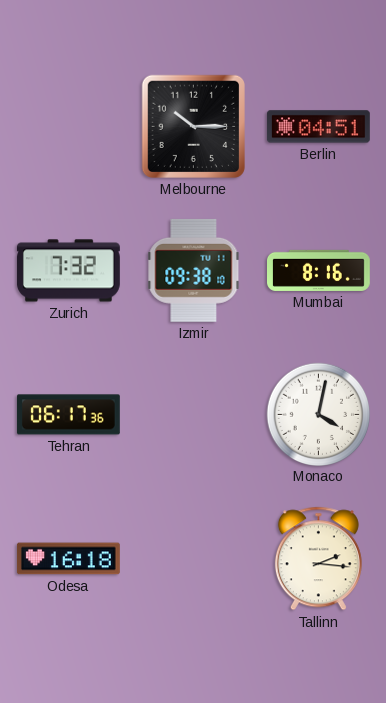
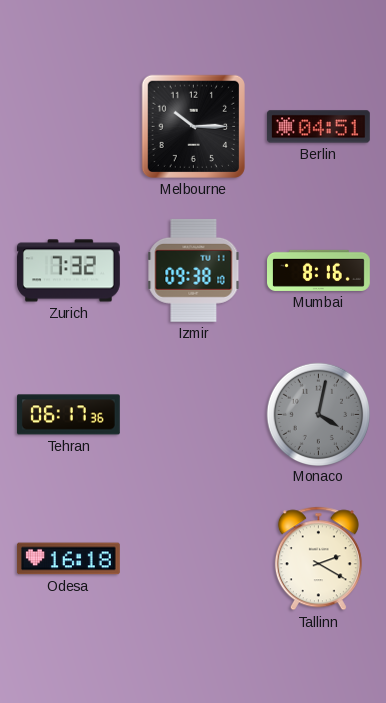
Monaco dial: white -> grey (318, 414)
Tallinn: 2:16 -> 2:20 (318, 559)
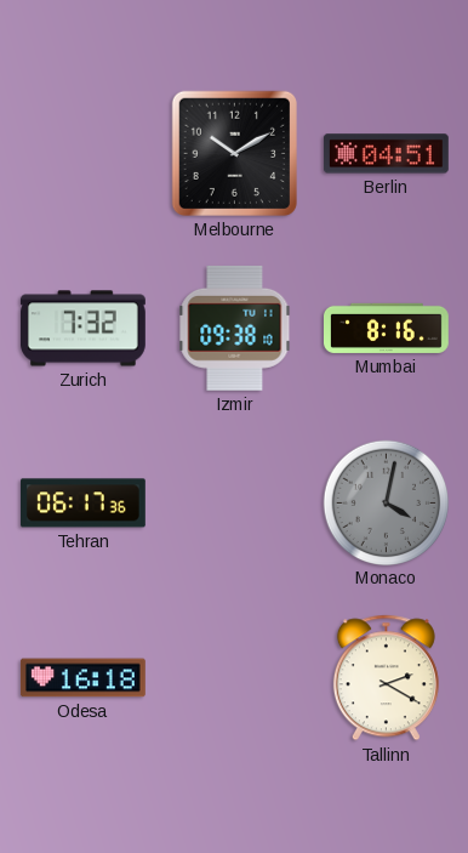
Melbourne: 10:15 -> 10:10 (234, 153)
